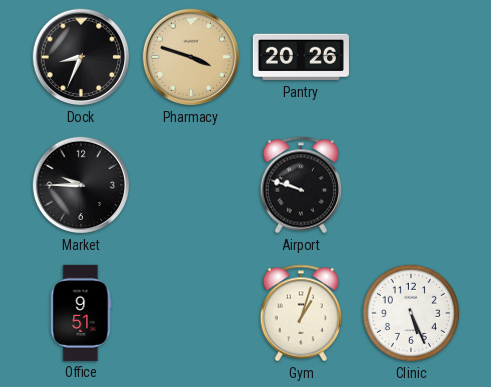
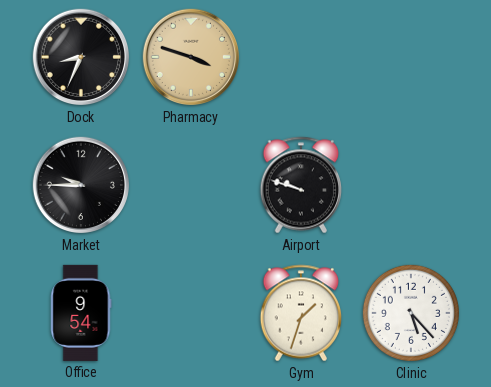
Pantry: 20:26 -> none (301, 57)
Office: 9:51 -> 9:54 (81, 313)
Gym: 1:03 -> 1:33 (301, 313)
Clinic: 5:26 -> 5:23 (411, 313)
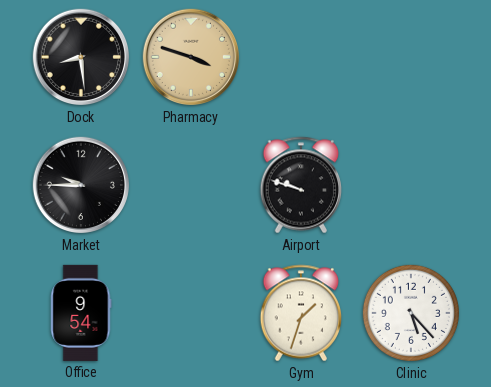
Dock: 8:34 -> 8:29 (81, 57)
